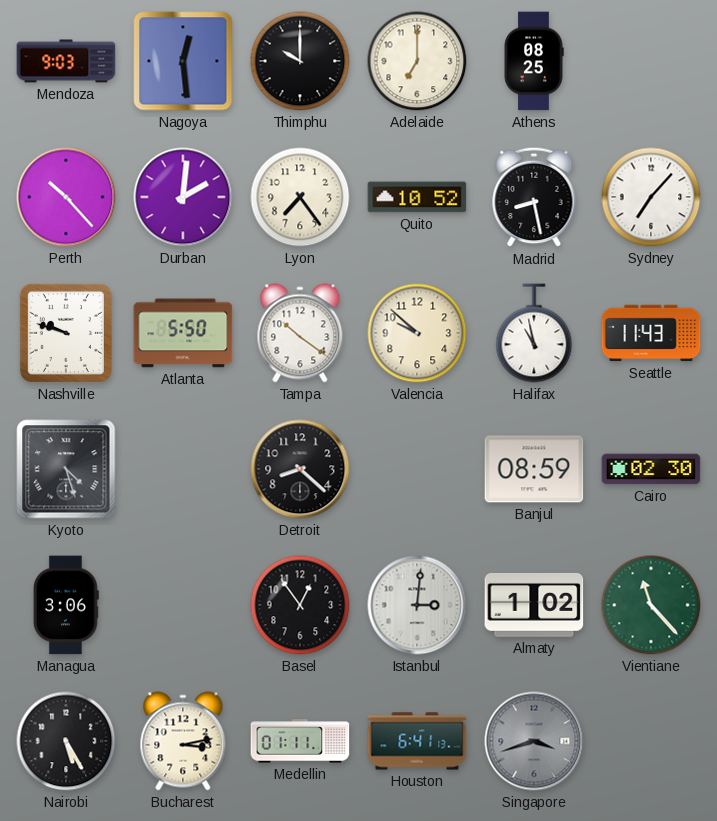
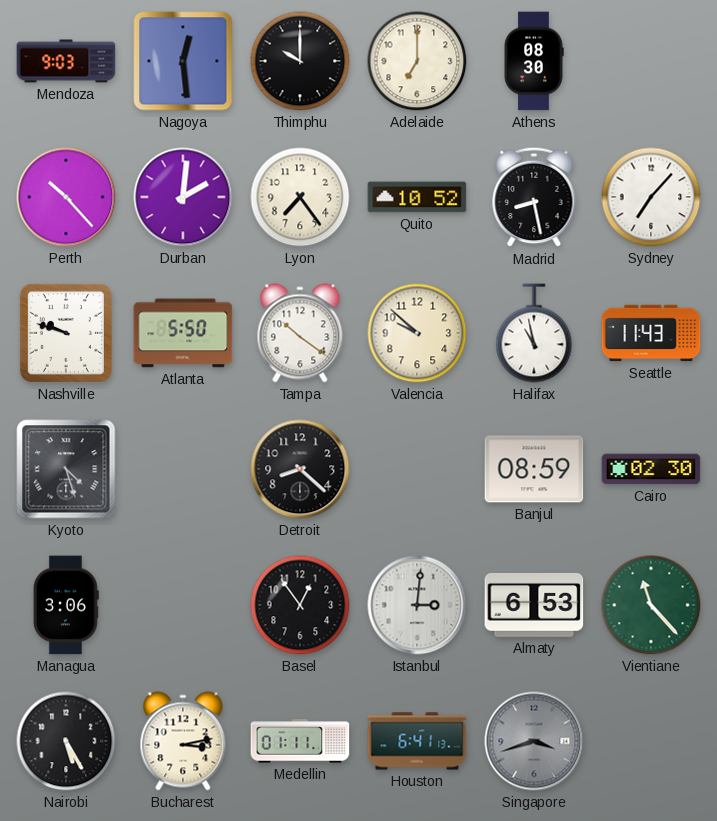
Athens: 08:25 -> 08:30 (534, 61)
Almaty: 1:02 -> 6:53 (534, 605)
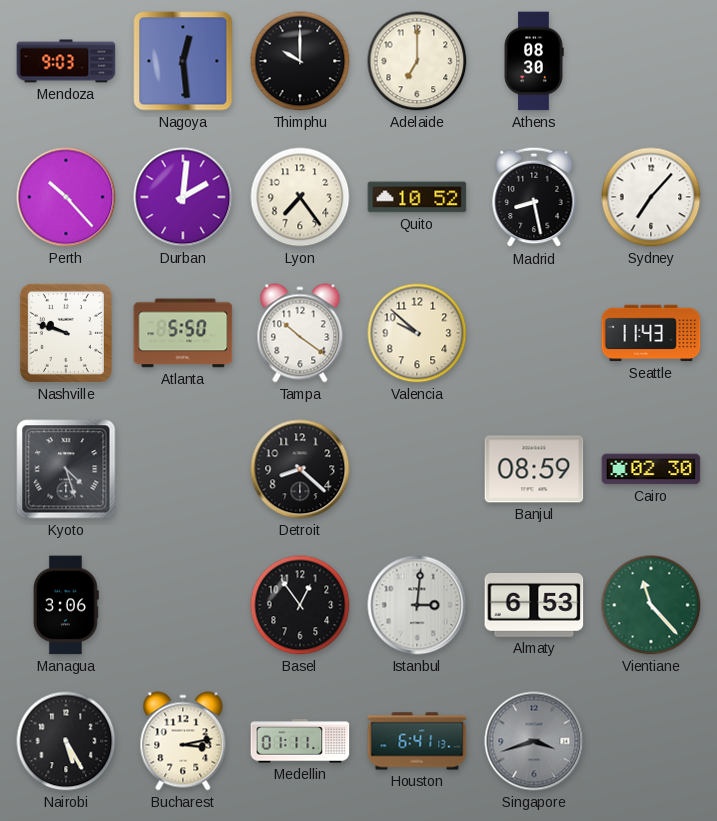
Halifax: 10:58 -> none (534, 333)
